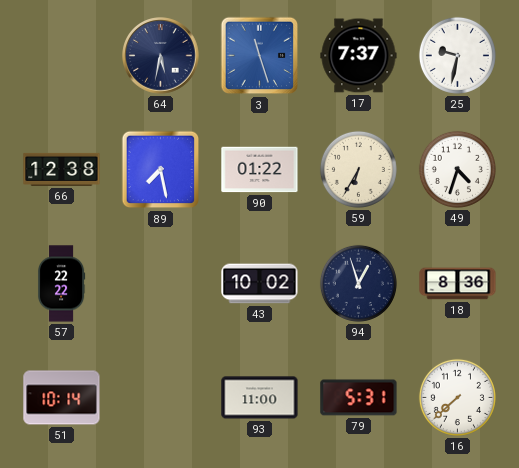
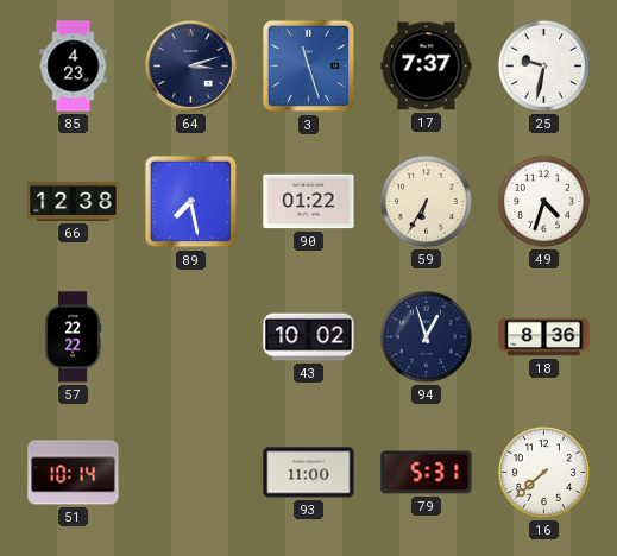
85: none -> 4:23 (74, 67)
64: 5:32 -> 3:12 (191, 67)
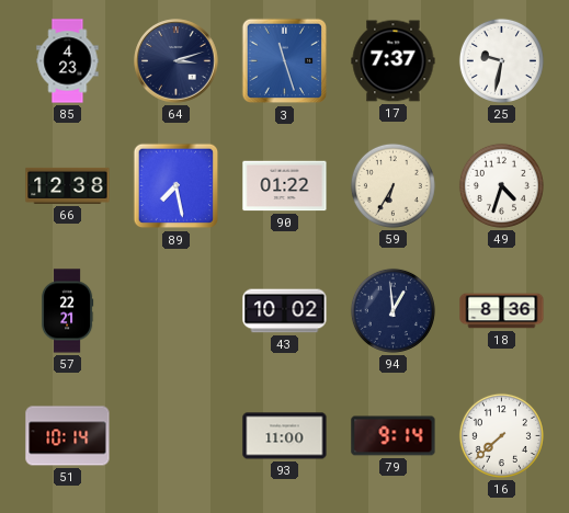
57: 22:22 -> 22:21 (67, 311)
94: 12:57 -> 12:59 (392, 310)
79: 5:31 -> 9:14 (394, 436)
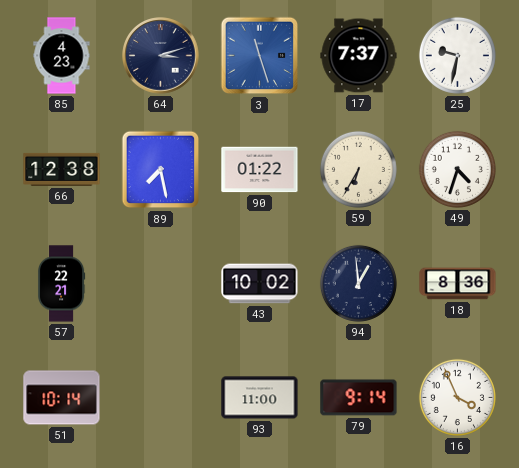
16: 7:38 -> 3:56 (457, 397)
